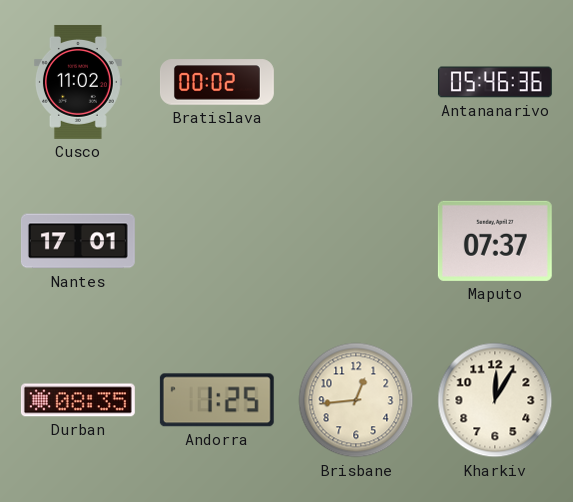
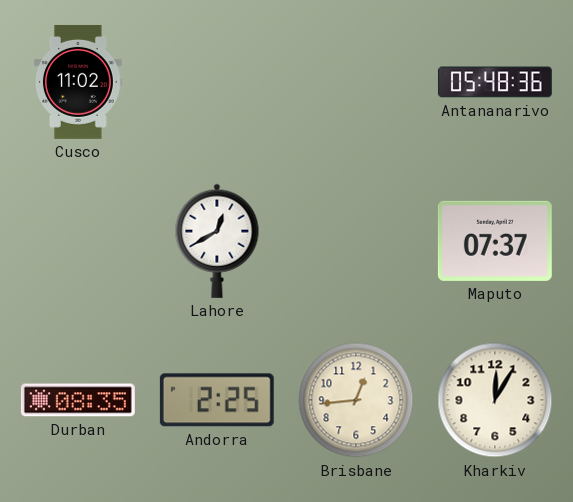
Bratislava: 00:02 -> none (217, 82)
Antananarivo: 05:46 -> 05:48 (495, 82)
Nantes: 17:01 -> none (78, 241)
Lahore: none -> 12:40 (217, 241)
Andorra: 1:25 -> 2:25 (217, 400)
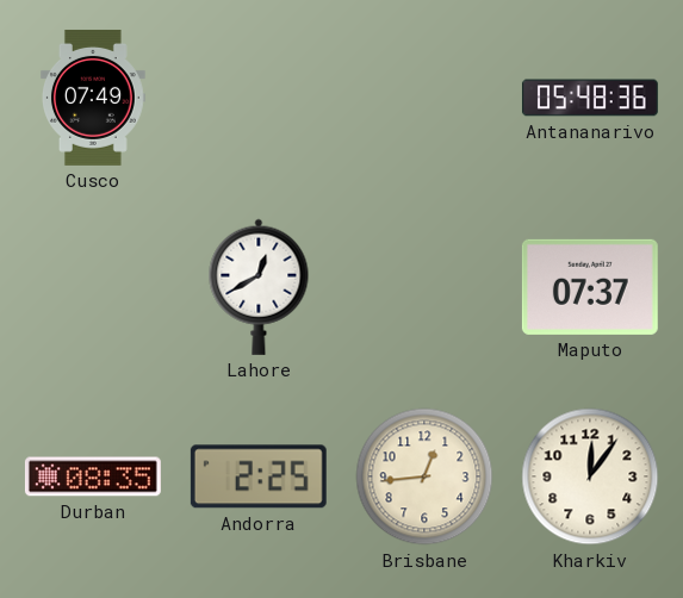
Cusco: 11:02 -> 07:49 (93, 98)
Kharkiv: 12:05 -> 12:06 (590, 476)
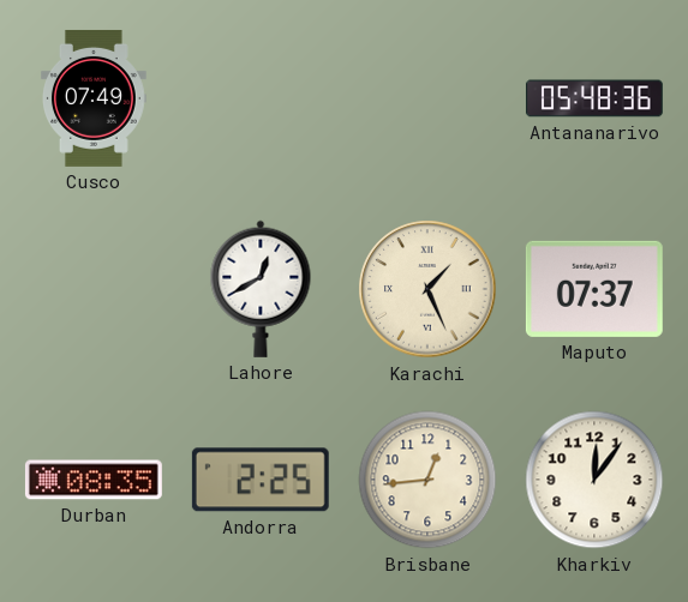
Karachi: none -> 1:26 (427, 289)
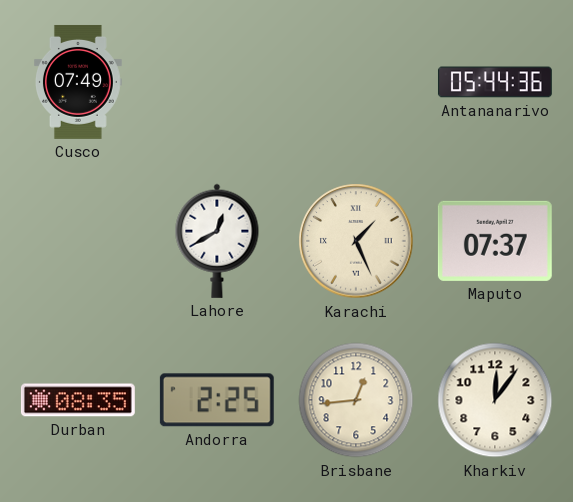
Antananarivo: 05:48 -> 05:44 (495, 82)
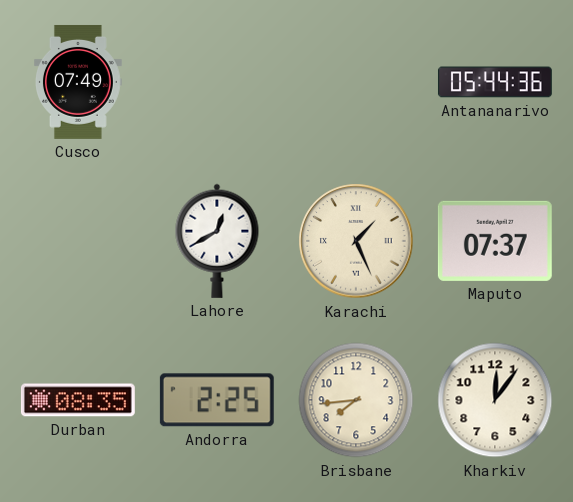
Brisbane: 12:44 -> 7:44 (356, 400)
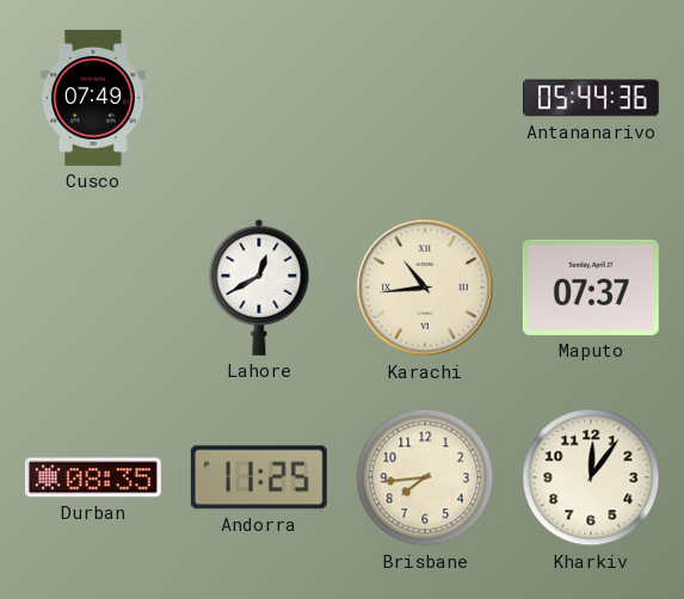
Karachi: 1:26 -> 10:44 (425, 288)
Andorra: 2:25 -> 11:25 (259, 477)
